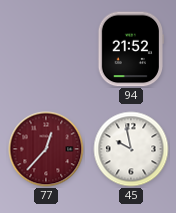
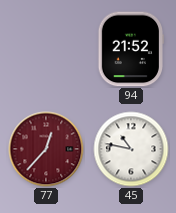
45: 9:58 -> 10:47 (131, 149)
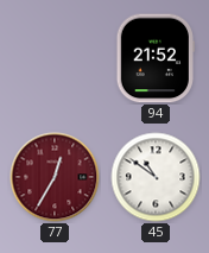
77: 12:37 -> 12:35 (55, 177)
45: 10:47 -> 10:51 (156, 177)
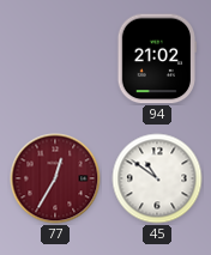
94: 21:52 -> 21:02 (156, 59)
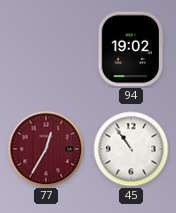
94: 21:02 -> 19:02 (130, 49)
45: 10:51 -> 10:54 (131, 149)
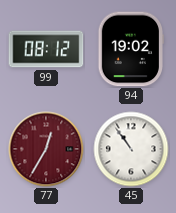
99: none -> 08:12 (46, 49)
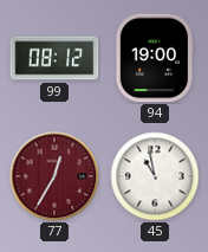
94: 19:02 -> 19:00 (154, 58)
45: 10:54 -> 10:58 (155, 176)
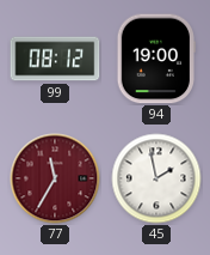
77: 12:35 -> 11:35 (55, 178)
45: 10:58 -> 1:58 (156, 178)
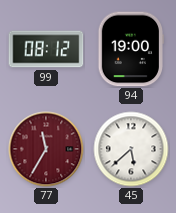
45: 1:58 -> 5:38 (131, 149)
